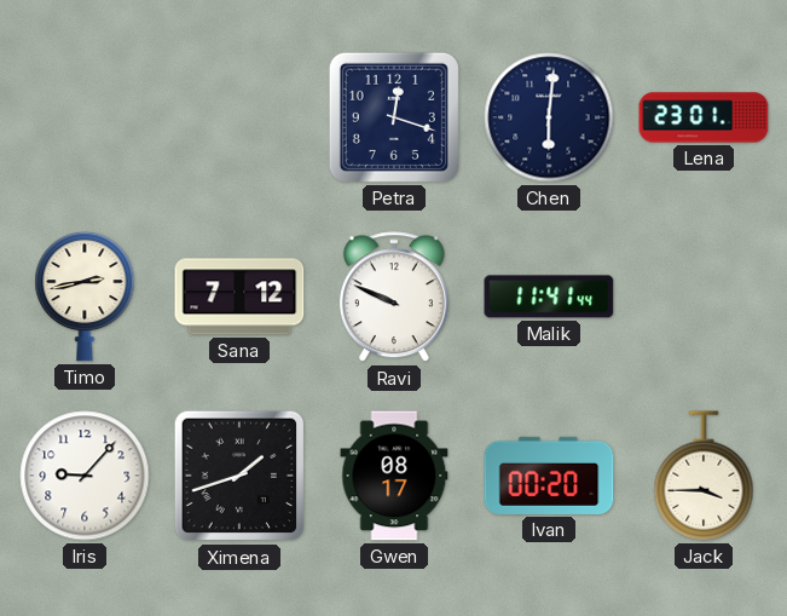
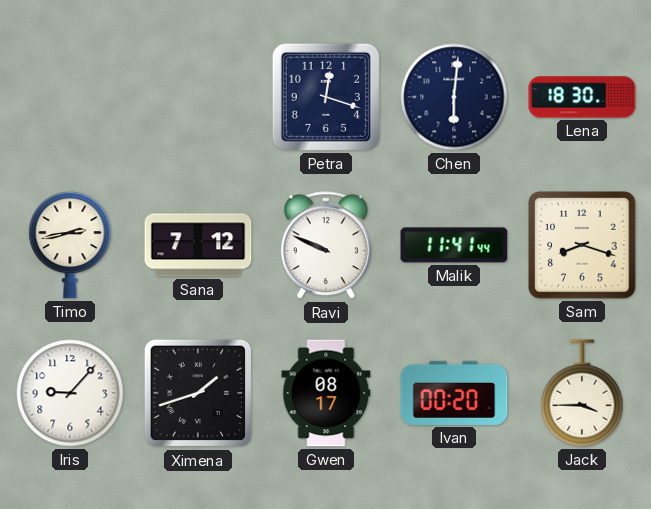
Lena: 23:01 -> 18:30 (582, 97)
Sam: none -> 8:18 (582, 245)
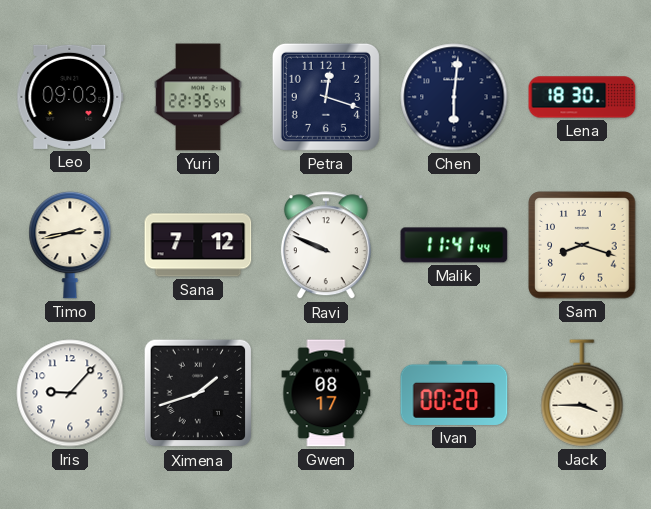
Leo: none -> 09:03 (70, 97)
Yuri: none -> 22:35 (198, 97)
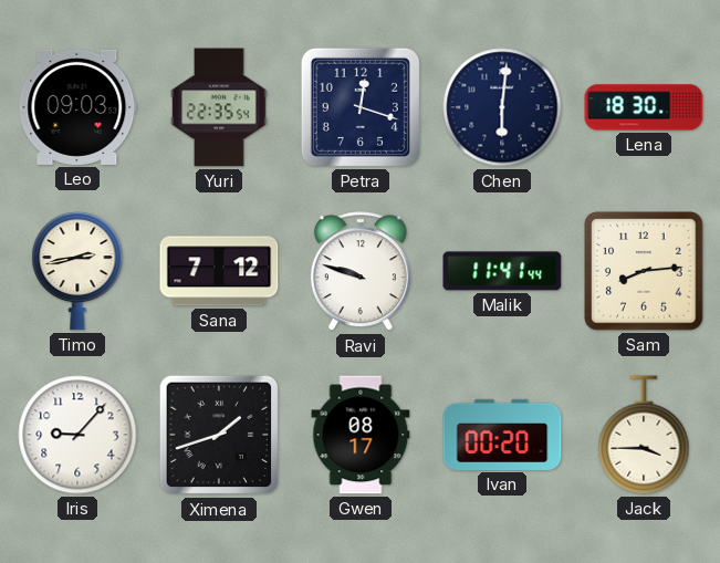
Ravi: 9:49 -> 9:48 (361, 272)
Sam: 8:18 -> 8:14 (644, 271)
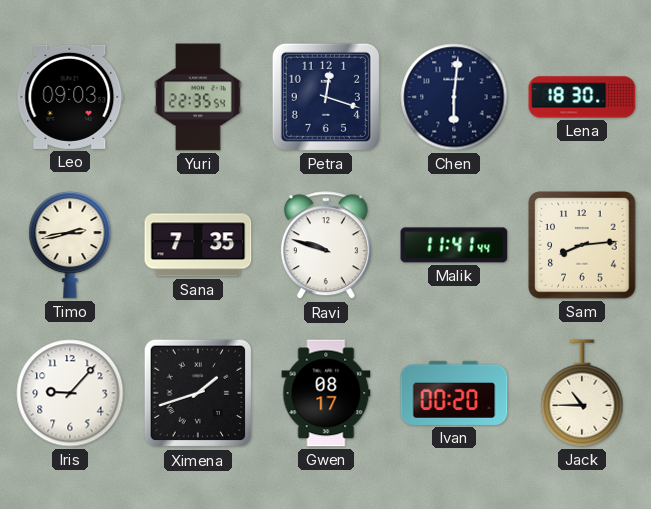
Sana: 7:12 -> 7:35 (198, 245)
Jack: 3:45 -> 10:45 (582, 393)
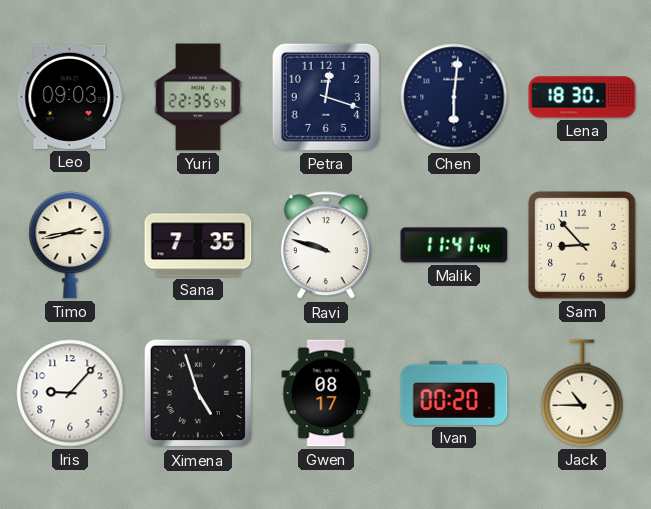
Sam: 8:14 -> 8:53 (582, 245)
Ximena: 1:42 -> 4:57 (198, 393)
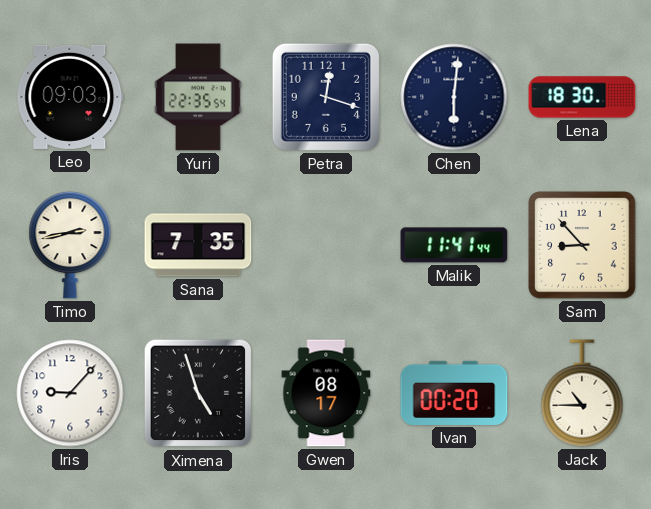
Ravi: 9:48 -> none (326, 246)
